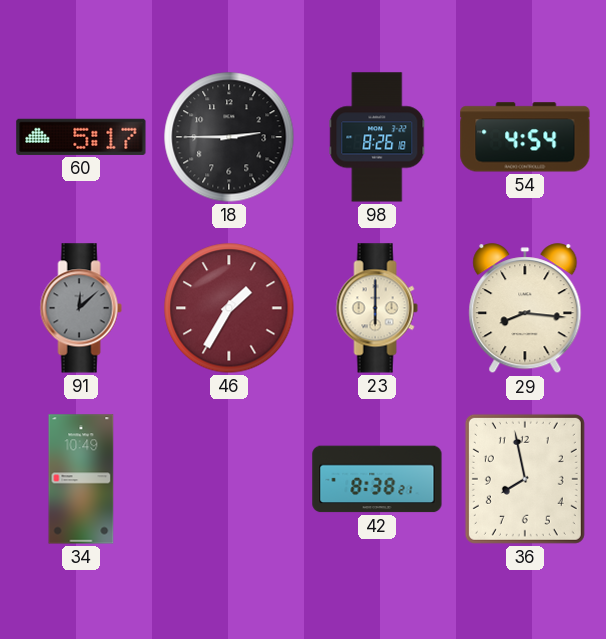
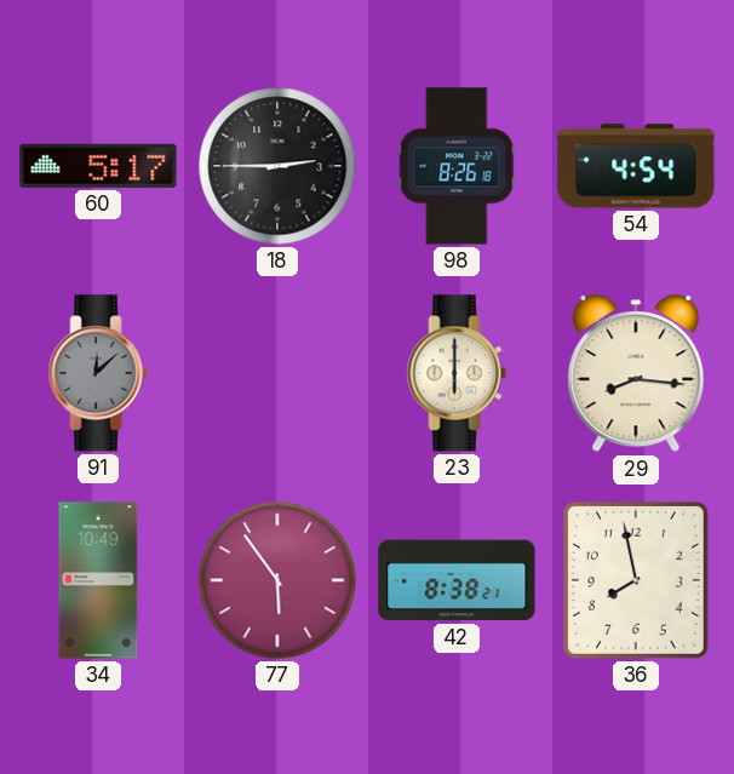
46: 1:35 -> none (229, 308)
77: none -> 5:54 (277, 580)
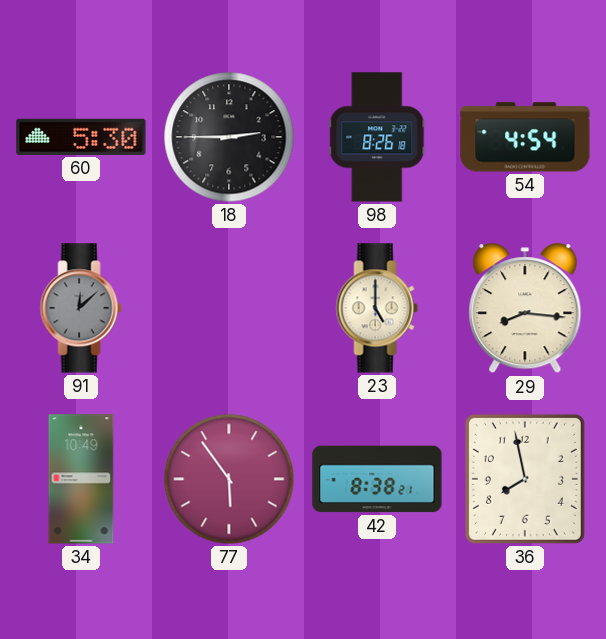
60: 5:17 -> 5:30 (81, 137)
23: 6:00 -> 5:00 (377, 308)
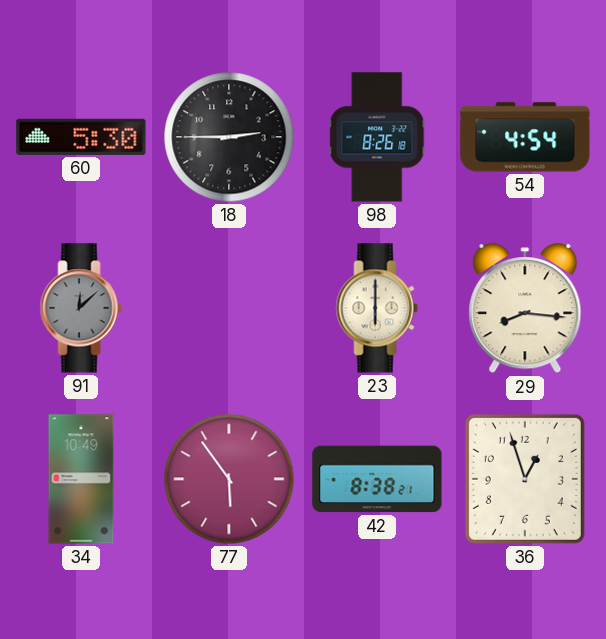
23: 5:00 -> 6:00 (377, 308)
36: 7:58 -> 12:57 (525, 479)
